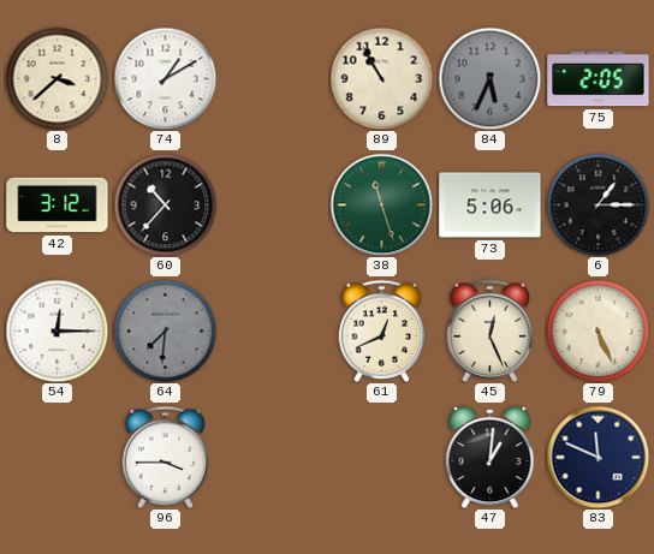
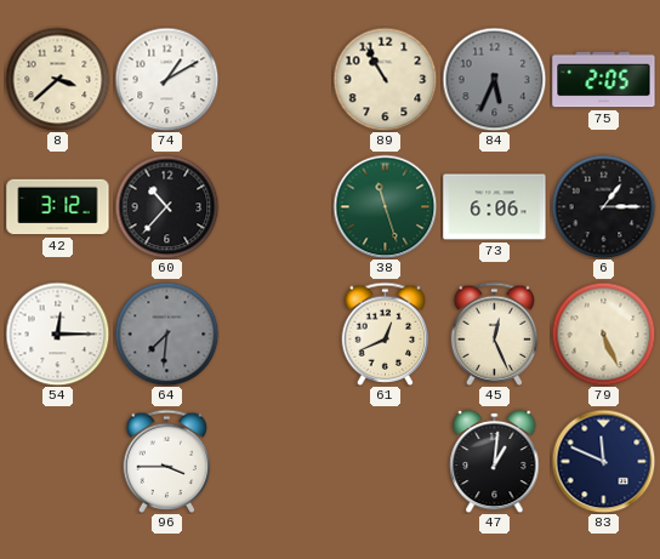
73: 5:06 -> 6:06 (495, 207)
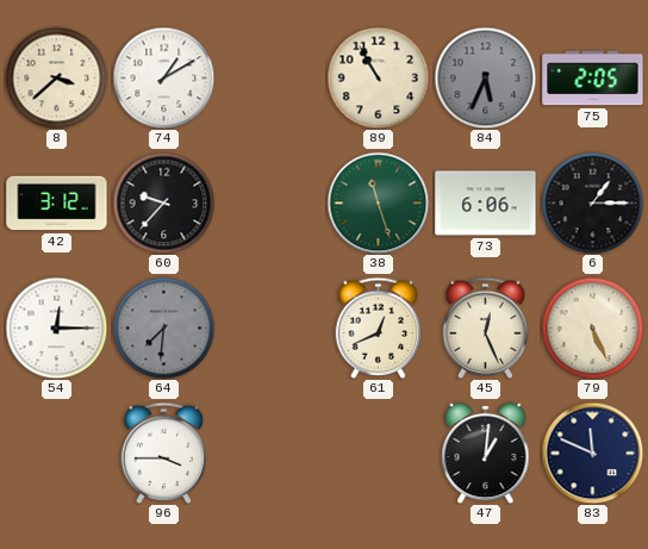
60: 10:37 -> 9:37 (163, 202)
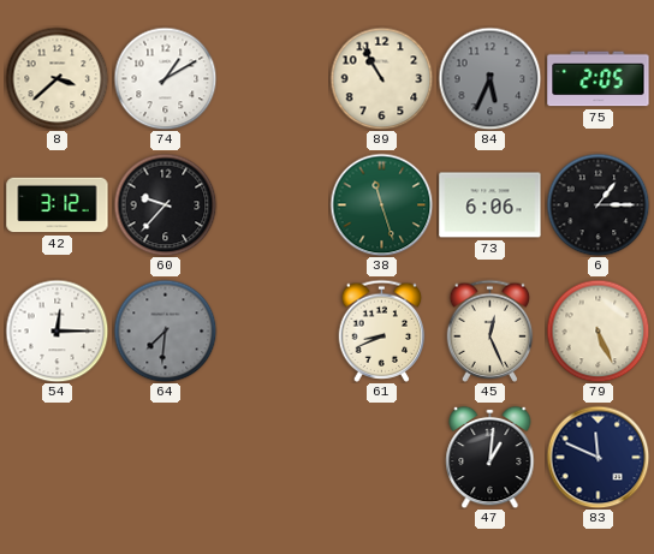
61: 12:41 -> 8:41 (382, 330)
96: 3:45 -> none (164, 453)
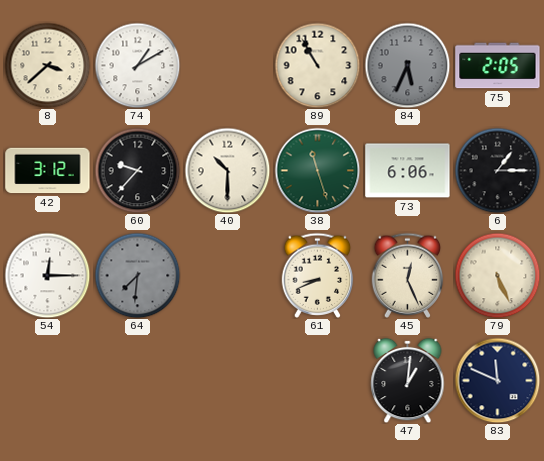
40: none -> 10:30 (227, 170)
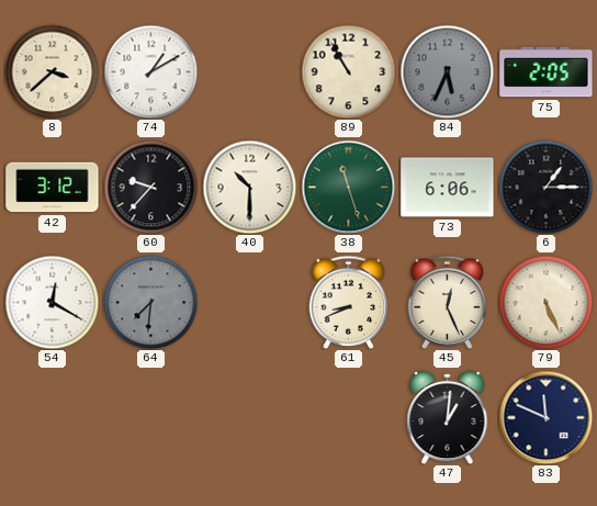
54: 12:15 -> 12:20 (52, 302)
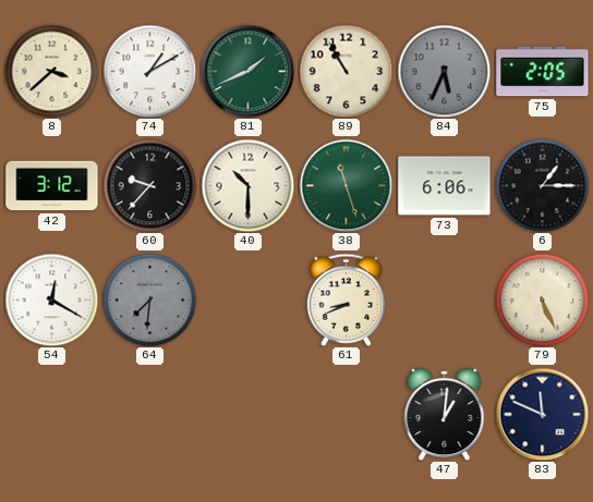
81: none -> 1:41 (247, 71)
45: 12:26 -> none (448, 302)
